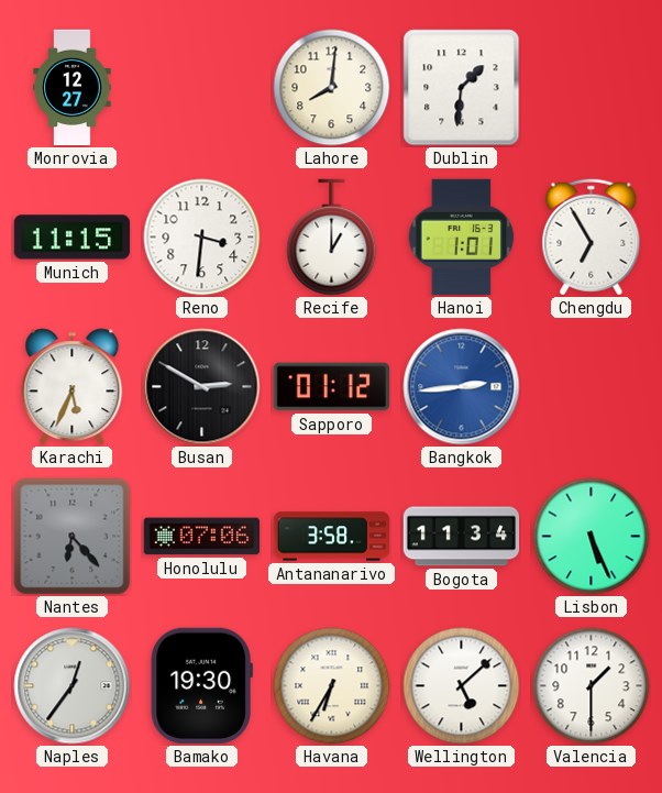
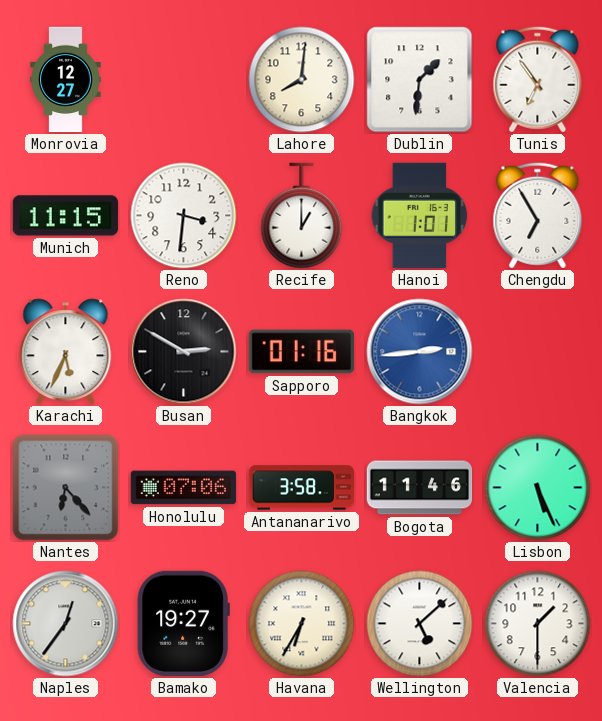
Tunis: none -> 6:54 (538, 80)
Sapporo: 01:12 -> 01:16 (301, 352)
Bogota: 11:34 -> 11:46 (420, 488)
Bamako: 19:30 -> 19:27 (183, 623)
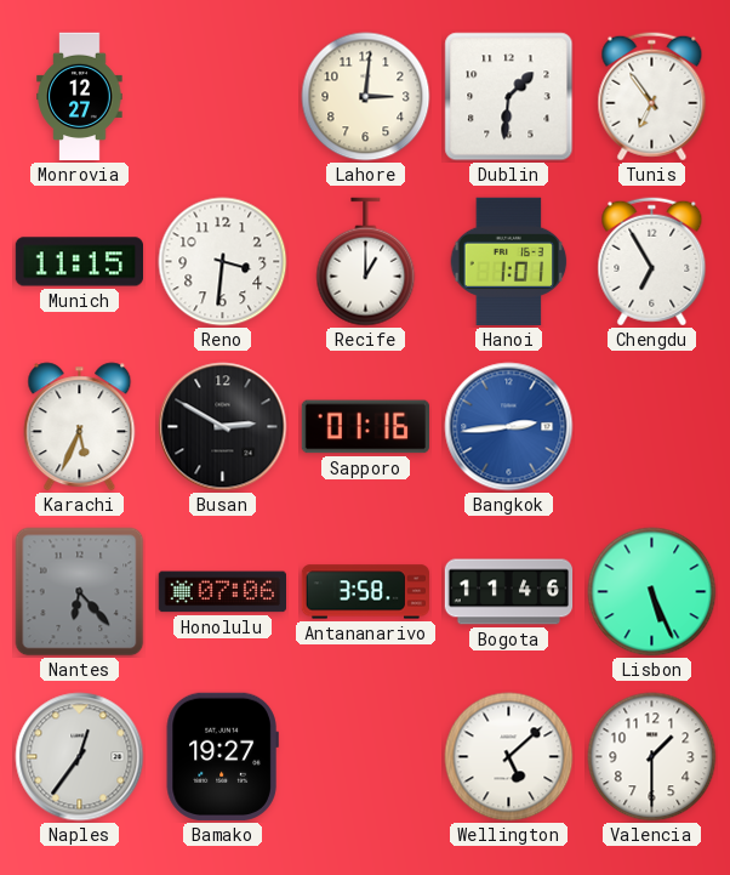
Lahore: 8:01 -> 3:01 (366, 97)
Havana: 6:35 -> none (302, 624)
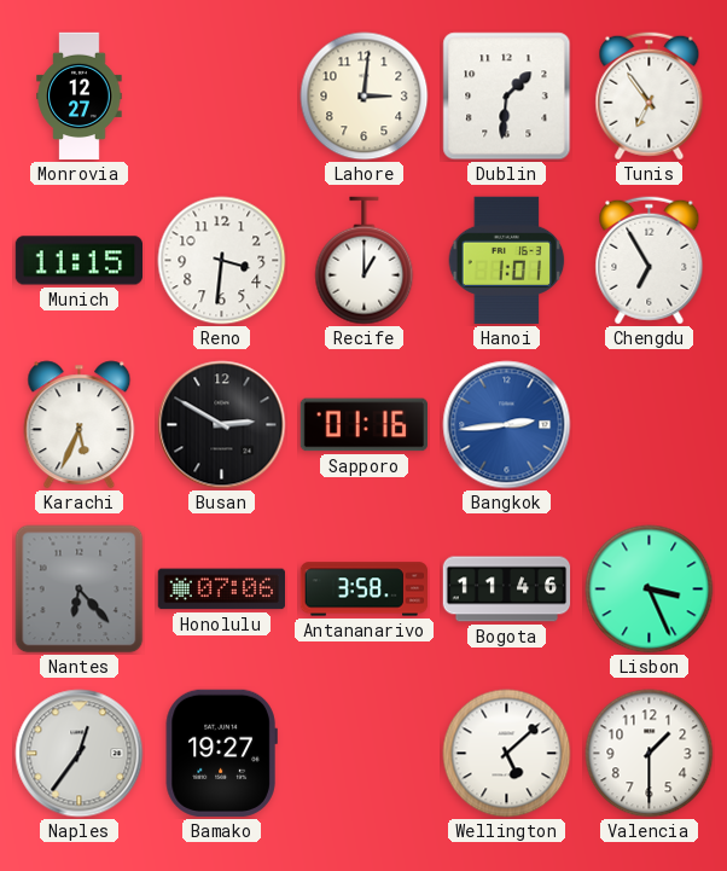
Lisbon: 5:26 -> 3:26 (650, 590)
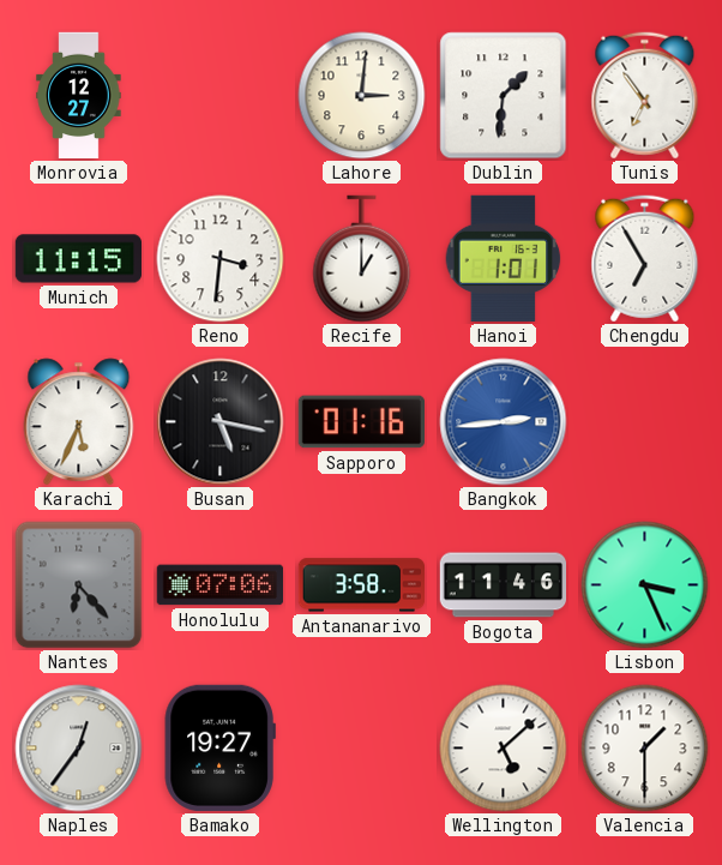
Busan: 2:50 -> 5:17 (221, 422)
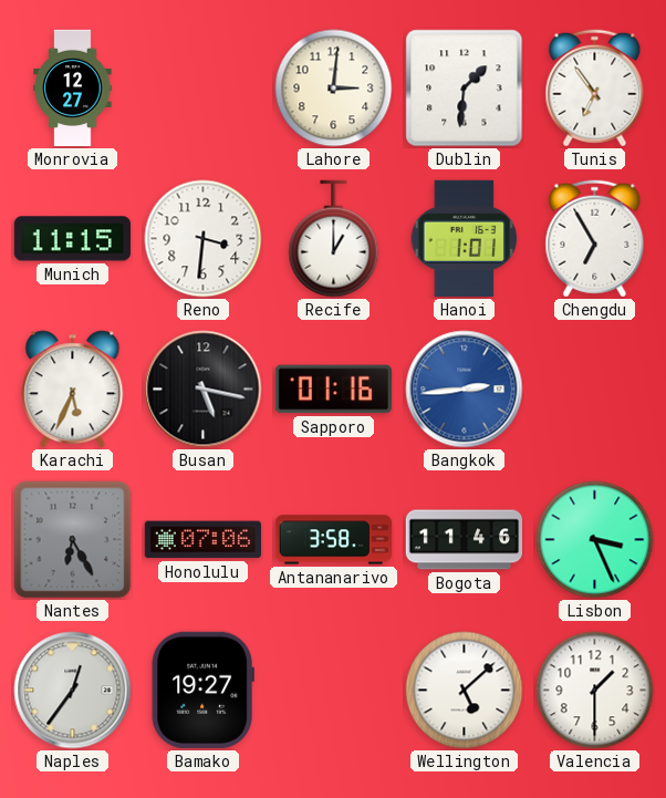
Nantes: 6:23 -> 6:25 (73, 540)
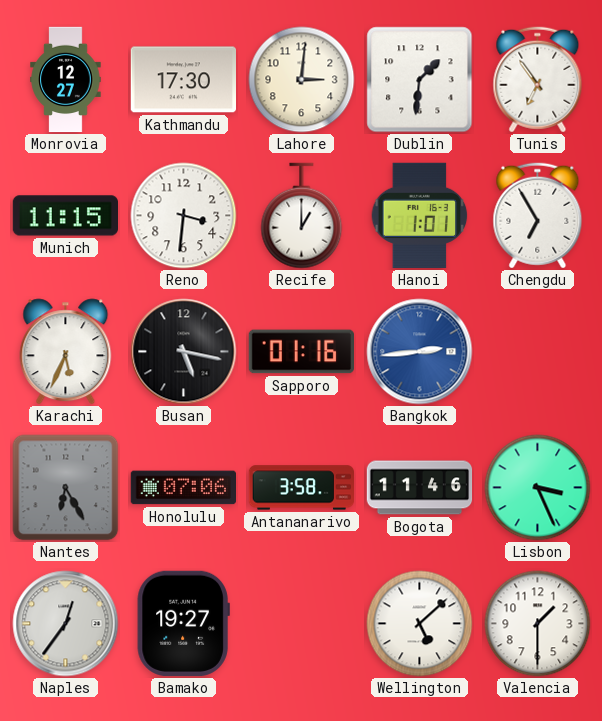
Kathmandu: none -> 17:30 (183, 80)
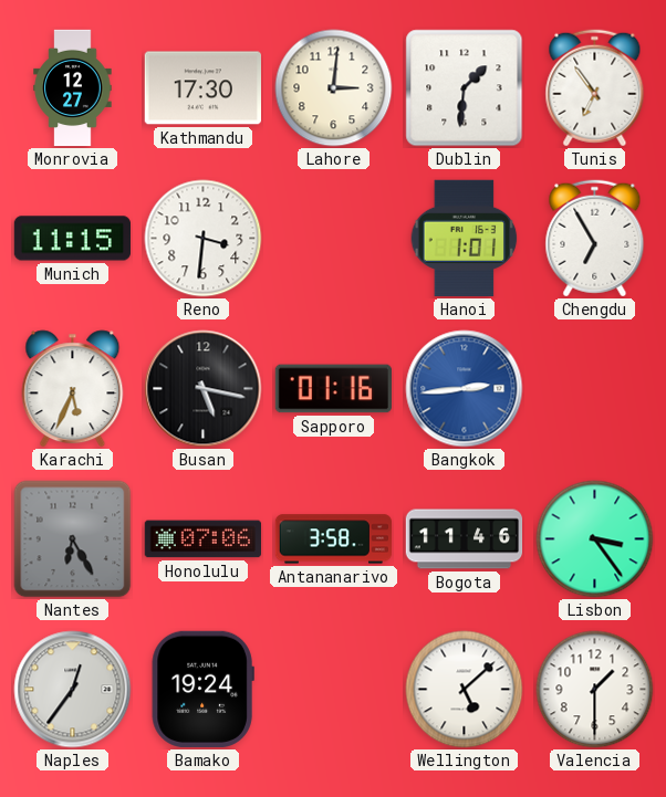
Recife: 1:00 -> none (302, 216)
Lisbon: 3:26 -> 3:24 (595, 539)
Bamako: 19:27 -> 19:24 (202, 689)
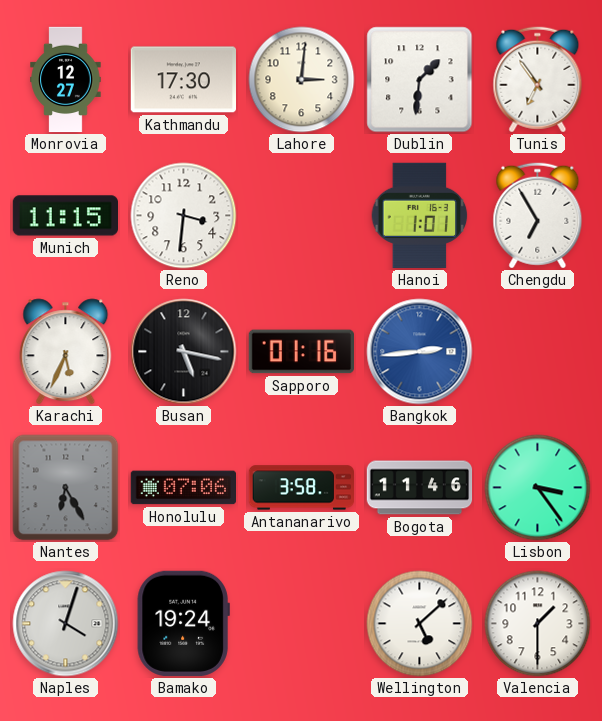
Naples: 12:36 -> 4:03 (66, 624)
